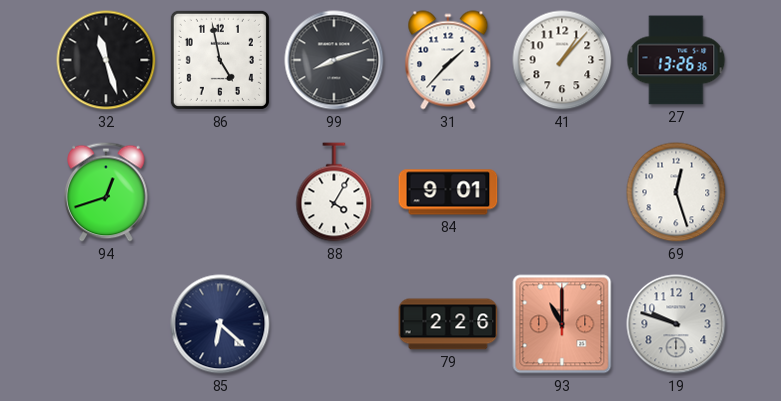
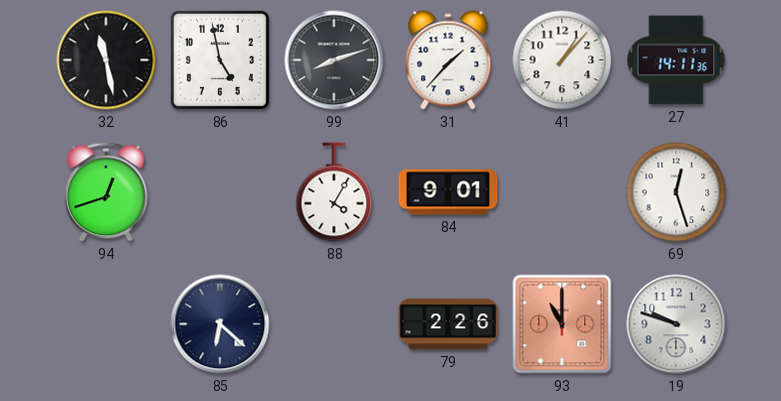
32: 11:27 -> 11:28 (106, 60)
27: 13:26 -> 14:11 (676, 60)
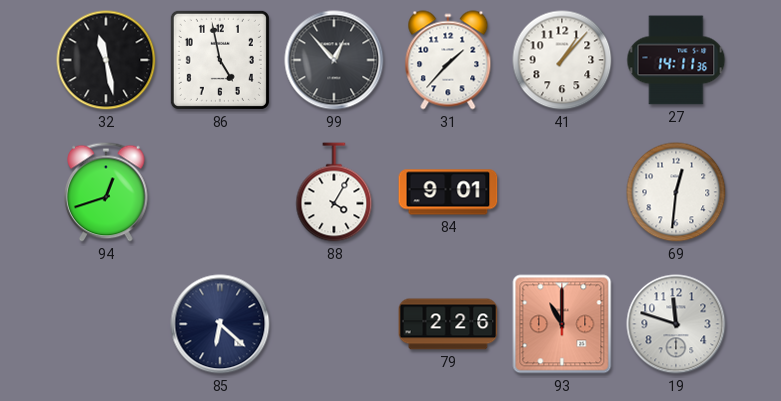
99: 8:12 -> 12:53 (334, 60)
69: 12:27 -> 12:31 (676, 192)
19: 9:48 -> 11:48 (676, 324)
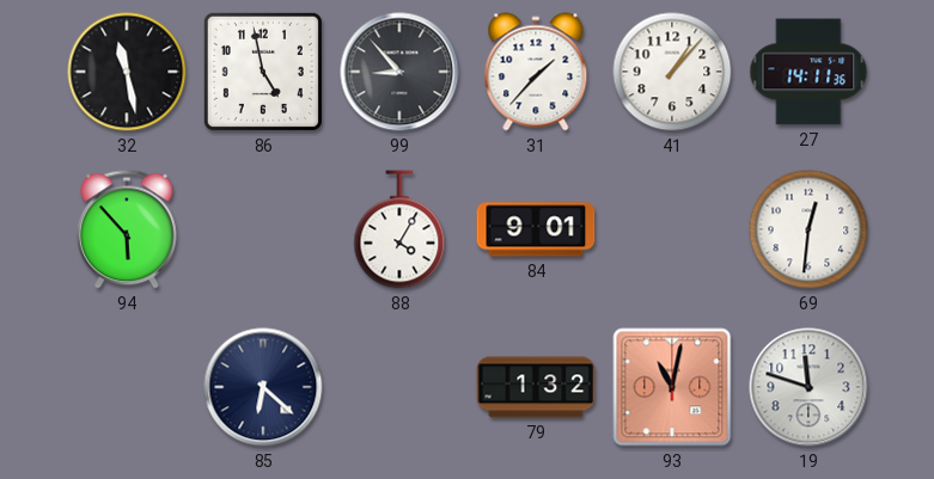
99: 12:53 -> 8:53 (399, 72)
94: 12:42 -> 5:53 (127, 229)
79: 2:26 -> 1:32 (536, 387)
93: 11:00 -> 11:02 (672, 387)
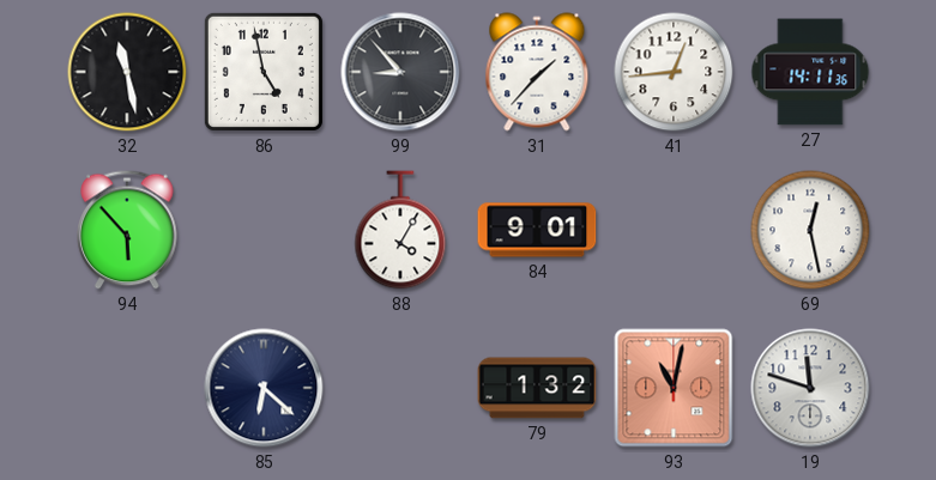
41: 1:07 -> 12:44 (674, 72)
69: 12:31 -> 12:28 (810, 230)
